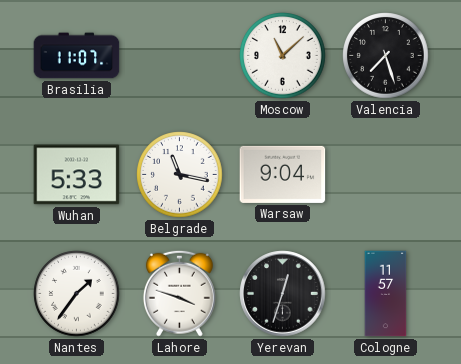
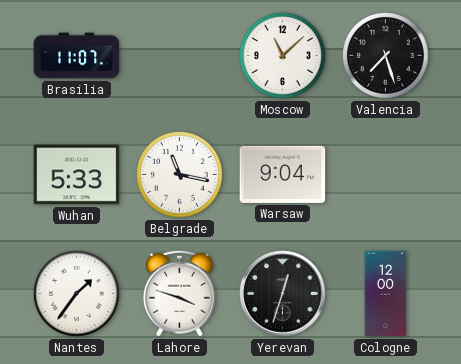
Cologne: 11:57 -> 12:00 (386, 294)
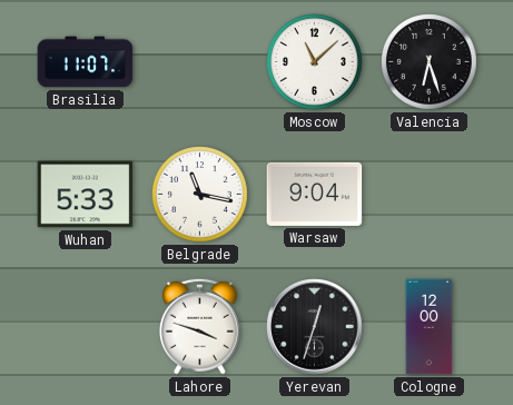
Valencia: 7:27 -> 6:27 (430, 62)
Nantes: 1:36 -> none (77, 294)
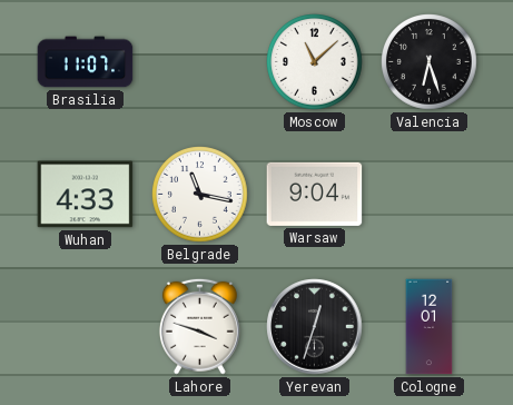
Wuhan: 5:33 -> 4:33 (86, 195)
Cologne: 12:00 -> 12:01 (430, 327)
